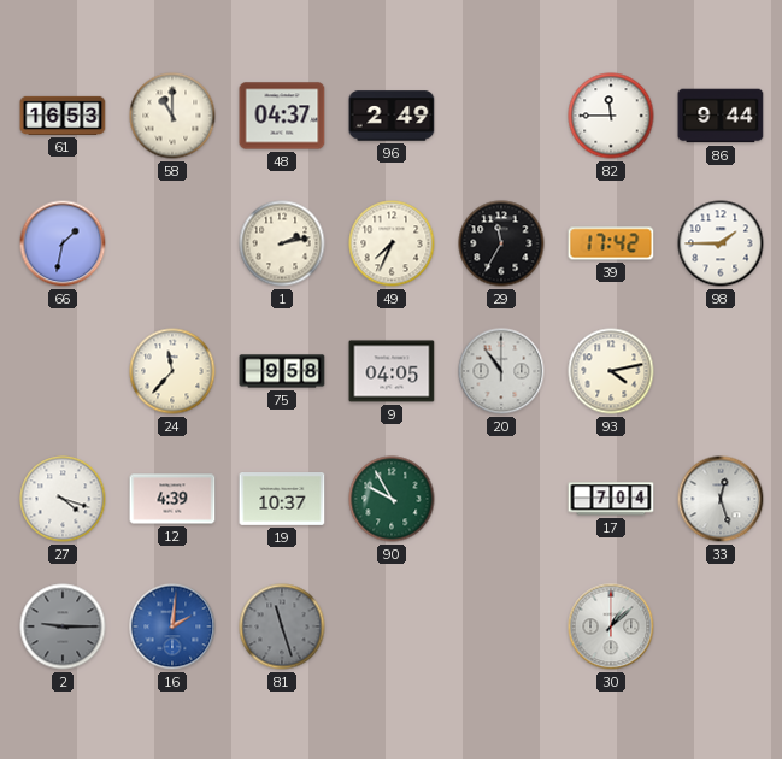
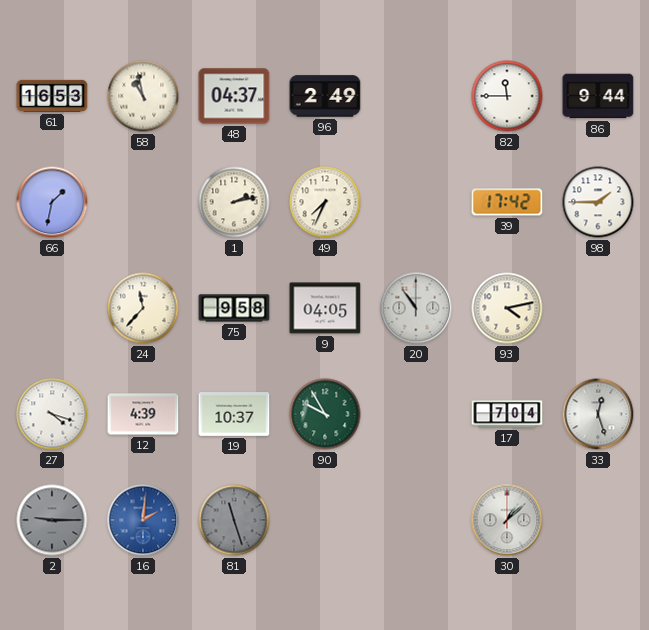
58: 11:00 -> 10:58 (143, 96)
29: 11:35 -> none (501, 243)
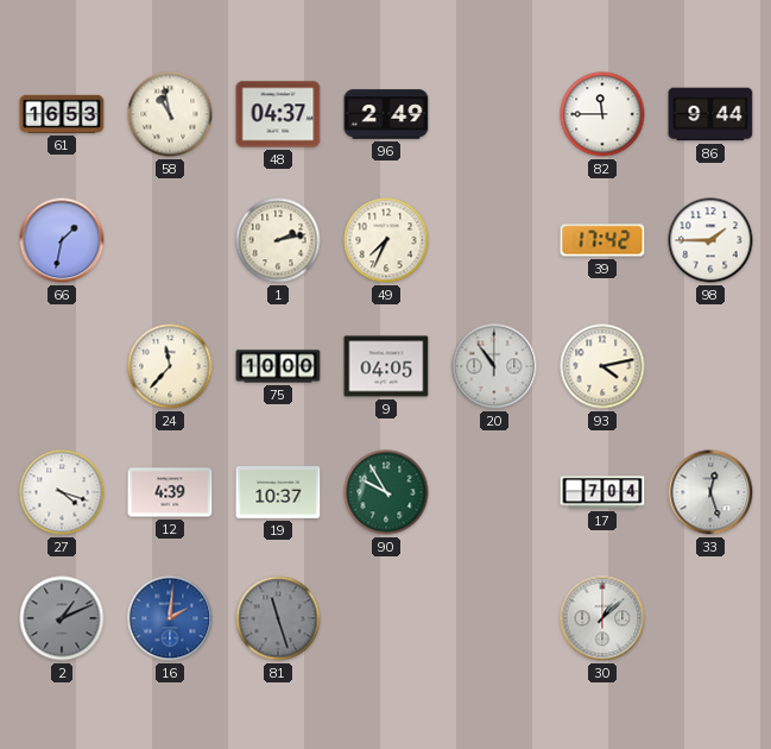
75: 9:58 -> 10:00 (278, 366)
2: 9:15 -> 1:11 (62, 618)
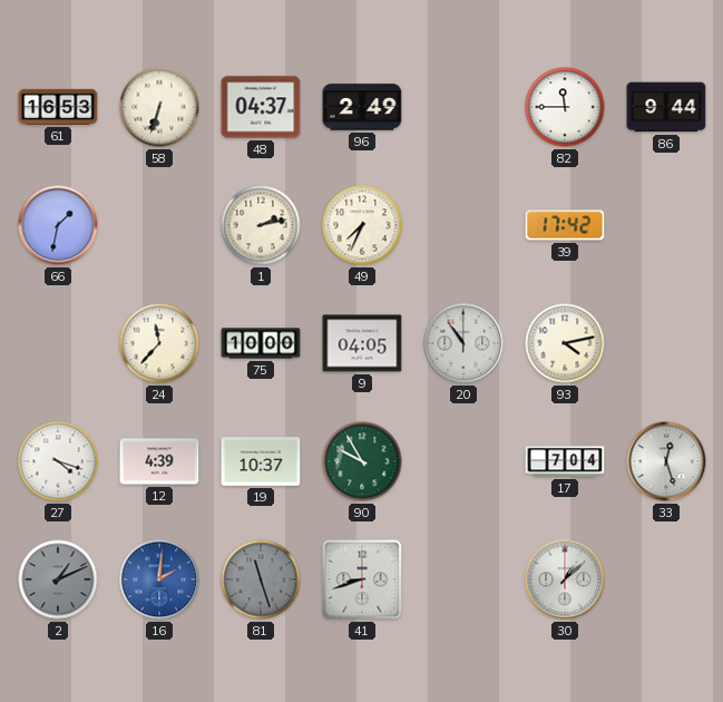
58: 10:58 -> 6:33 (159, 107)
98: 1:45 -> none (710, 240)
41: none -> 8:42 (362, 579)
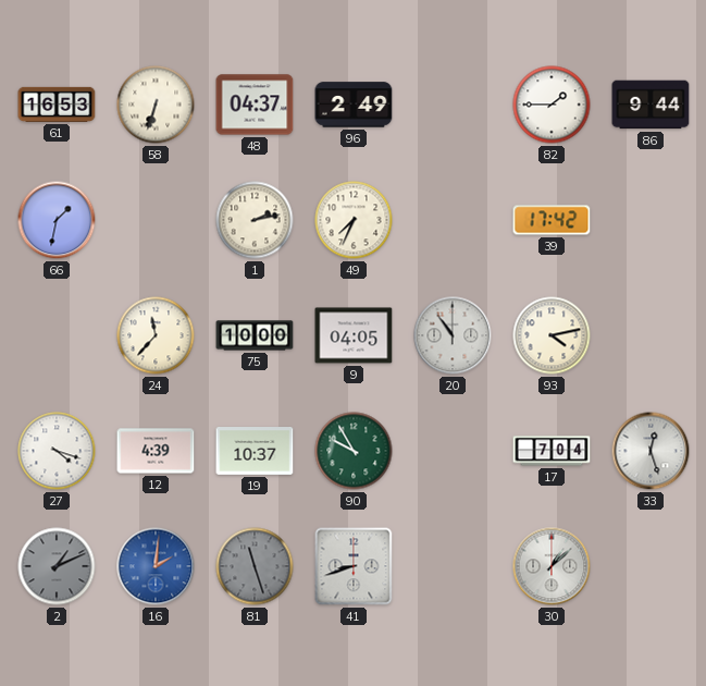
82: 11:45 -> 1:45 (552, 105)
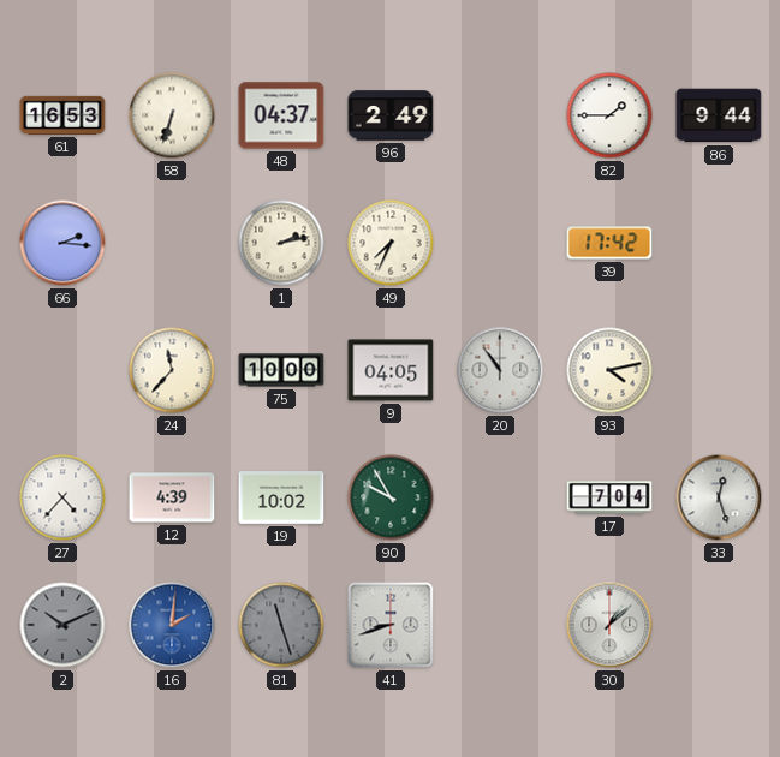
66: 1:32 -> 2:16 (62, 243)
27: 4:18 -> 4:37 (62, 497)
19: 10:37 -> 10:02 (281, 499)
2: 1:11 -> 10:11 (62, 625)
